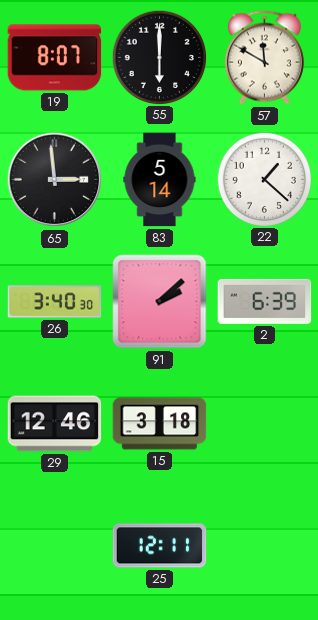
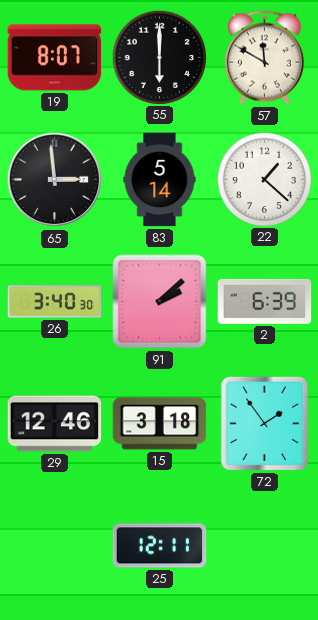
72: none -> 1:54 (264, 423)
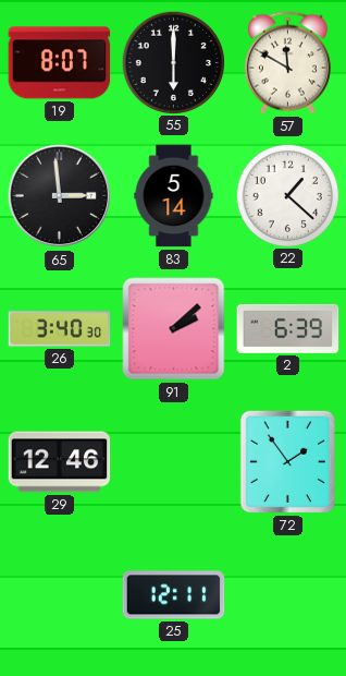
15: 3:18 -> none (160, 424)
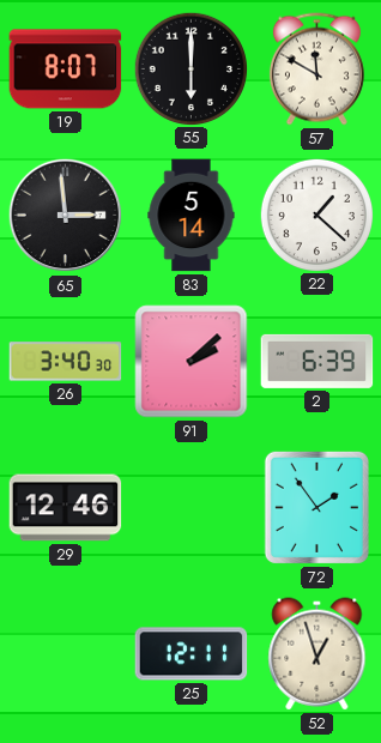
52: none -> 12:57 (317, 654)
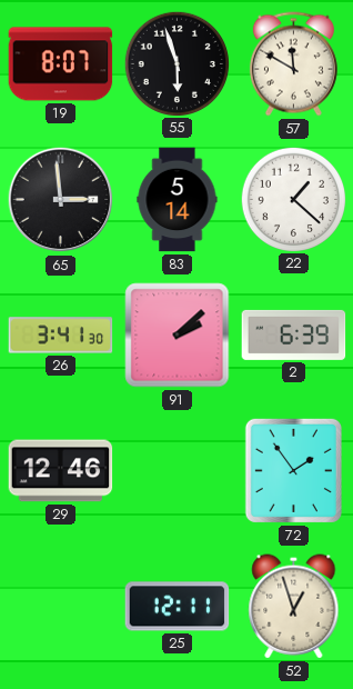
55: 6:00 -> 5:57 (176, 63)
26: 3:40 -> 3:41 (61, 336)
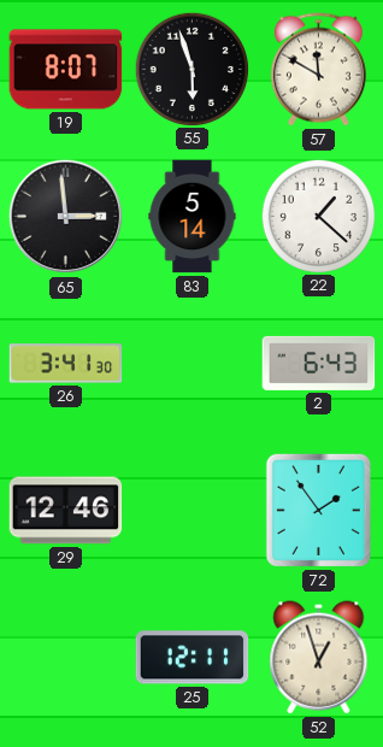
91: 2:08 -> none (178, 336)
2: 6:39 -> 6:43 (319, 363)
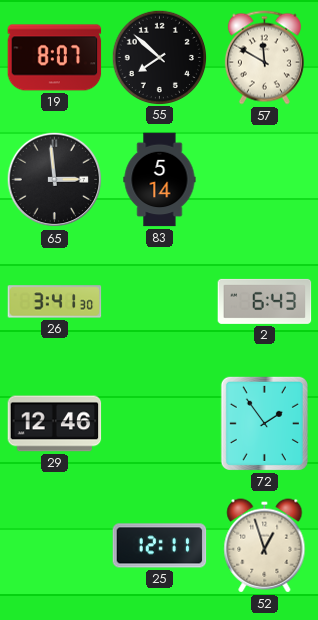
55: 5:57 -> 7:52 (159, 57)
22: 1:22 -> none (318, 216)
